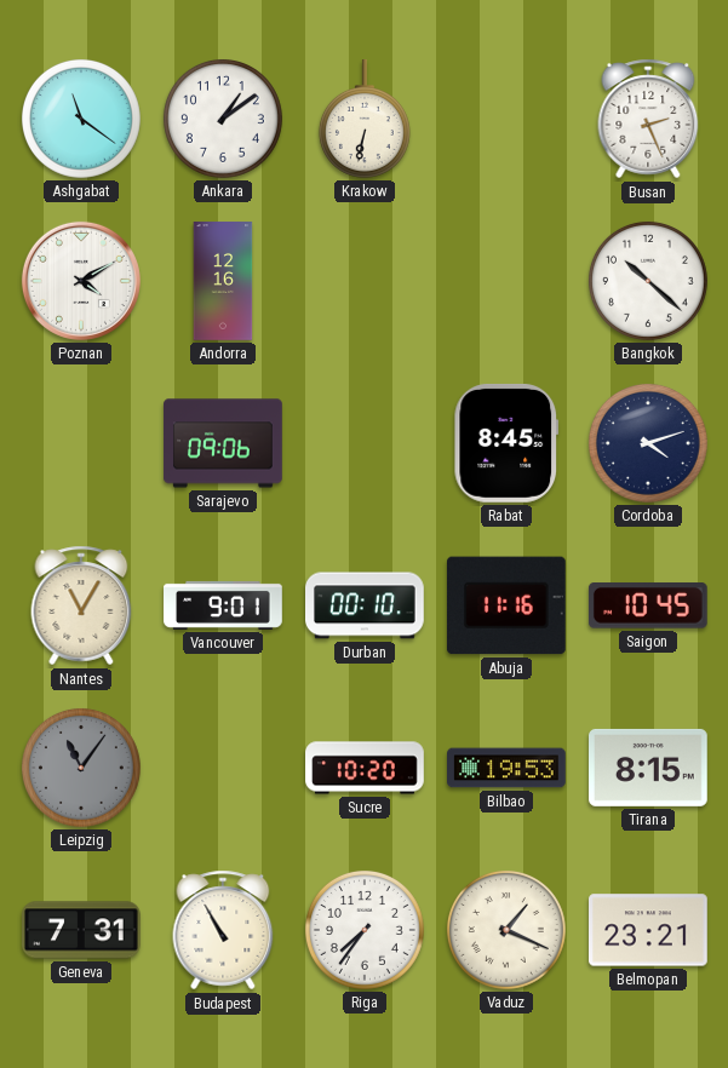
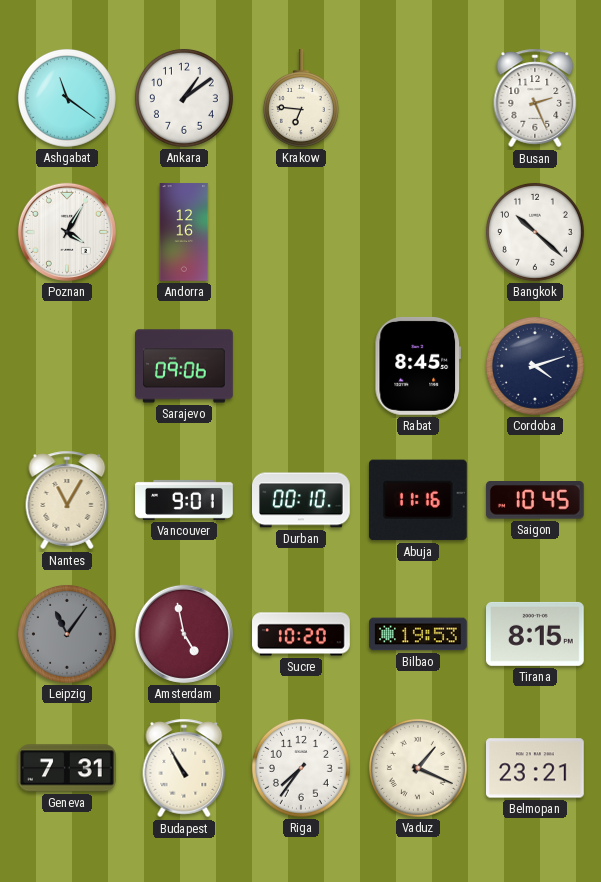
Krakow: 6:32 -> 6:46 (301, 99)
Poznan: 4:10 -> 4:05 (67, 232)
Amsterdam: none -> 4:58 (184, 634)
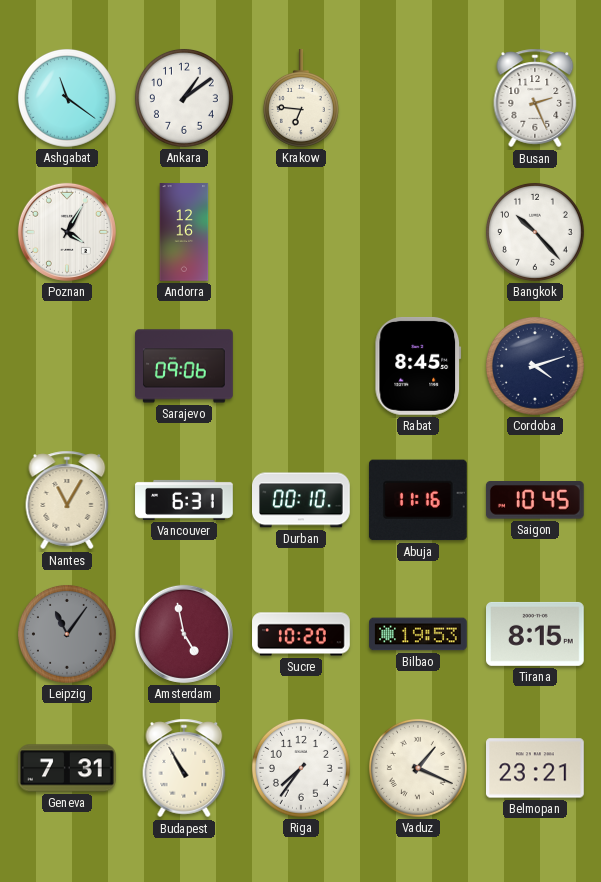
Bangkok: 10:22 -> 10:23 (535, 232)
Vancouver: 9:01 -> 6:31 (184, 500)
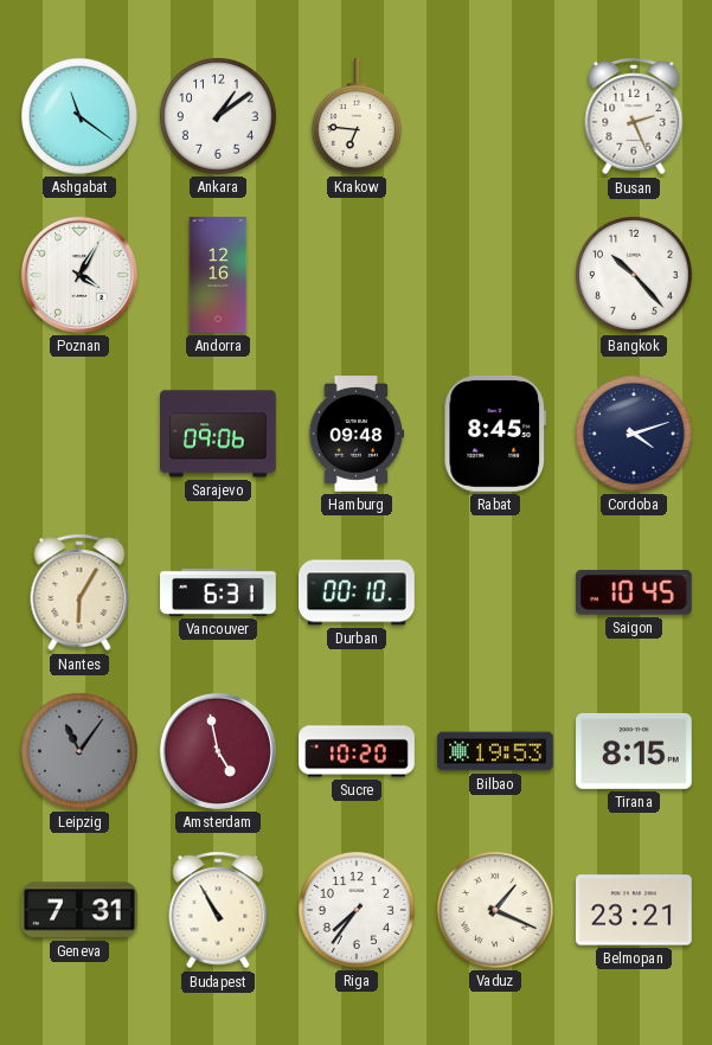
Hamburg: none -> 09:48 (357, 435)
Nantes: 11:05 -> 6:05 (79, 592)
Abuja: 11:16 -> none (418, 500)
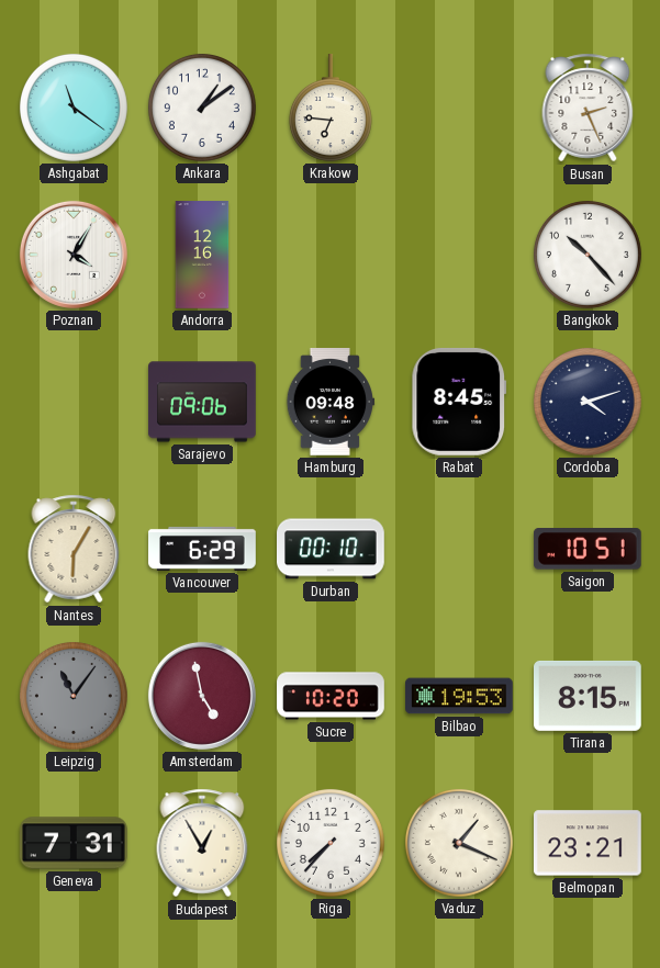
Vancouver: 6:31 -> 6:29 (202, 549)
Saigon: 10:45 -> 10:51 (588, 549)
Budapest: 10:55 -> 12:55 (202, 843)
Riga: 7:36 -> 7:37 (331, 843)
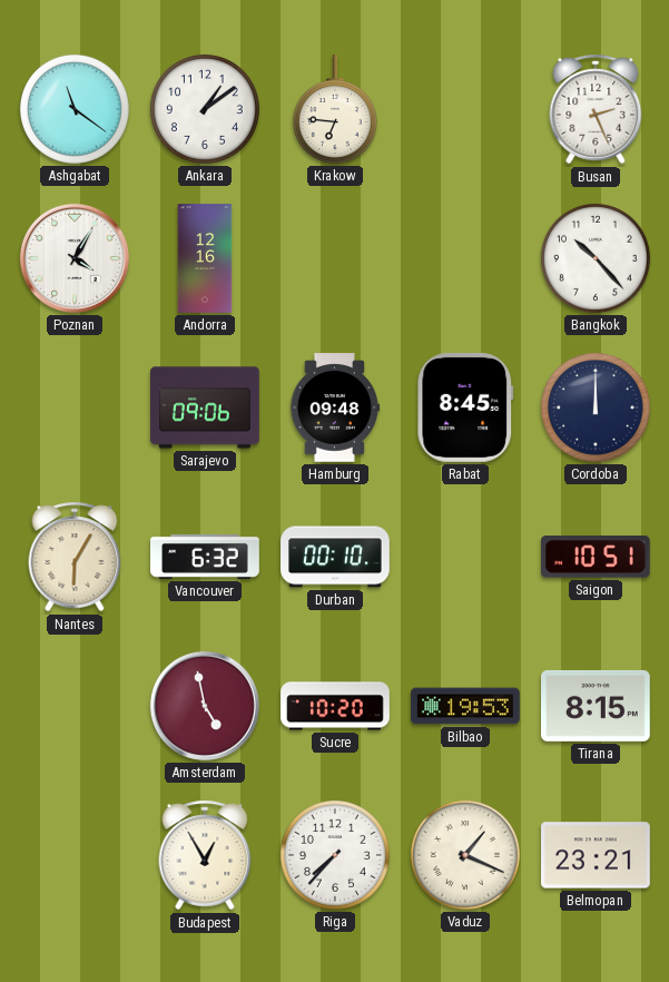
Cordoba: 4:12 -> 12:00 (596, 407)
Vancouver: 6:29 -> 6:32 (205, 557)
Leipzig: 11:06 -> none (74, 696)
Geneva: 7:31 -> none (75, 843)
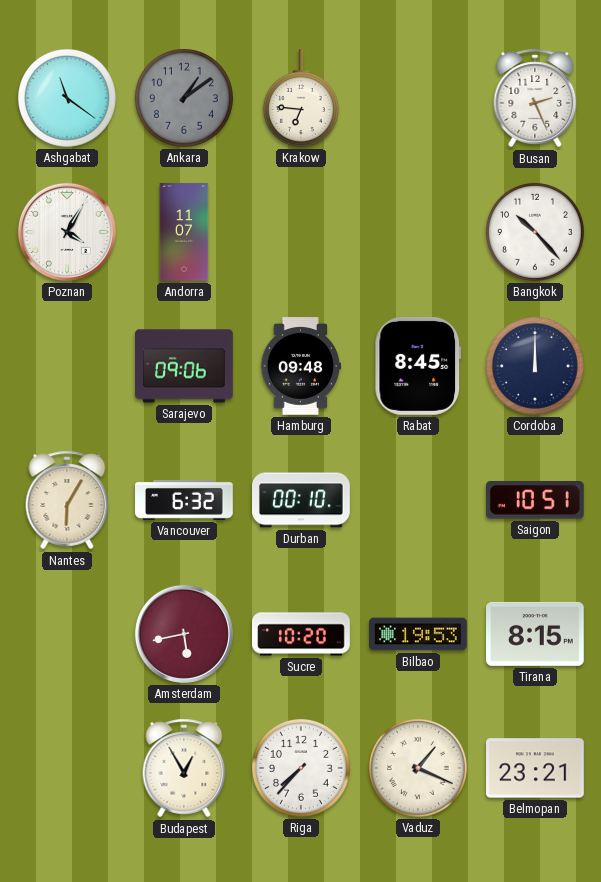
Ankara dial: white -> grey (184, 98)
Andorra: 12:16 -> 11:07 (184, 232)
Amsterdam: 4:58 -> 5:43 (184, 634)
